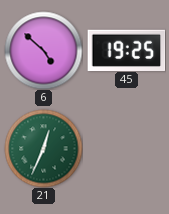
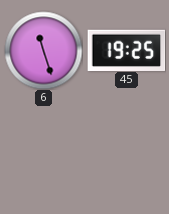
6: 4:52 -> 11:27 (43, 50)
21: 12:34 -> none (43, 148)
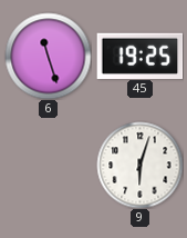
9: none -> 6:03 (139, 165)
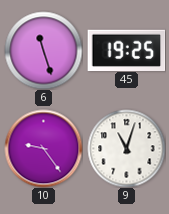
10: none -> 9:24 (43, 148)
9: 6:03 -> 11:03 (126, 148)
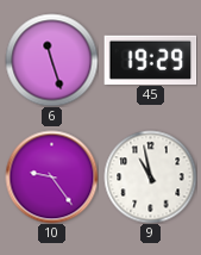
45: 19:25 -> 19:29 (150, 60)
9: 11:03 -> 10:58 (150, 176)
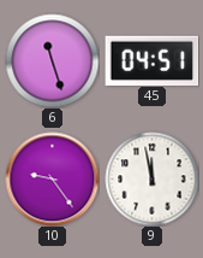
45: 19:29 -> 04:51 (151, 60)
9: 10:58 -> 11:58 (151, 178)
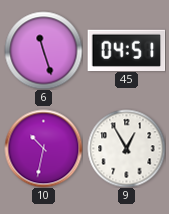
10: 9:24 -> 10:32 (43, 148)
9: 11:58 -> 12:55 (126, 148)
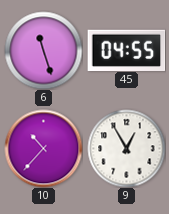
45: 04:51 -> 04:55 (126, 50)
10: 10:32 -> 10:37 (43, 148)
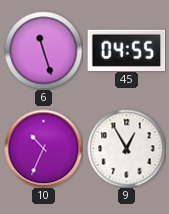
10: 10:37 -> 10:34 (43, 148)
